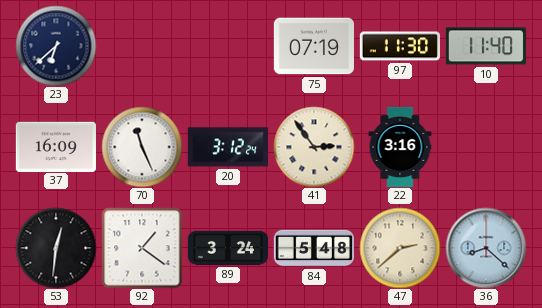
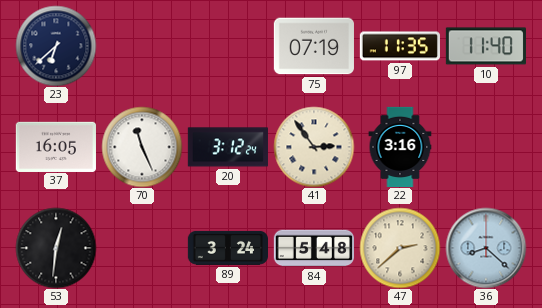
97: 11:30 -> 11:35 (400, 46)
37: 16:09 -> 16:05 (56, 146)
92: 1:21 -> none (142, 248)
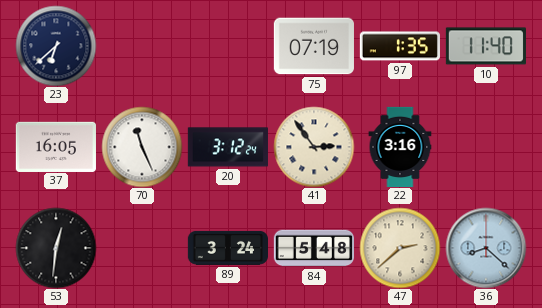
97: 11:35 -> 1:35 (400, 46)
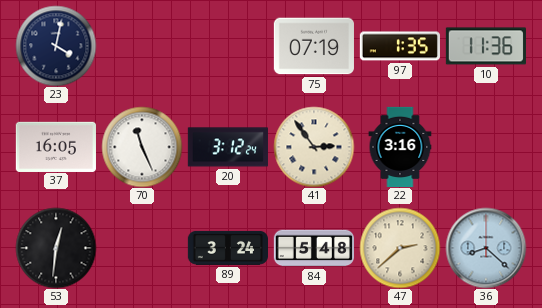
23: 6:38 -> 4:02 (56, 46)
10: 11:40 -> 11:36 (486, 46)
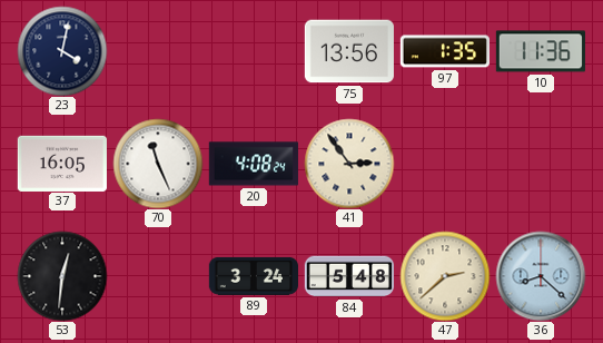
75: 07:19 -> 13:56 (349, 51)
20: 3:12 -> 4:08 (254, 164)
22: 3:16 -> none (400, 146)
